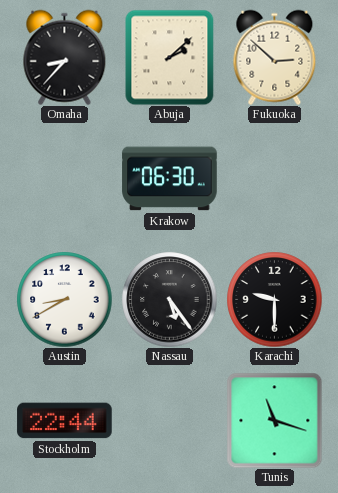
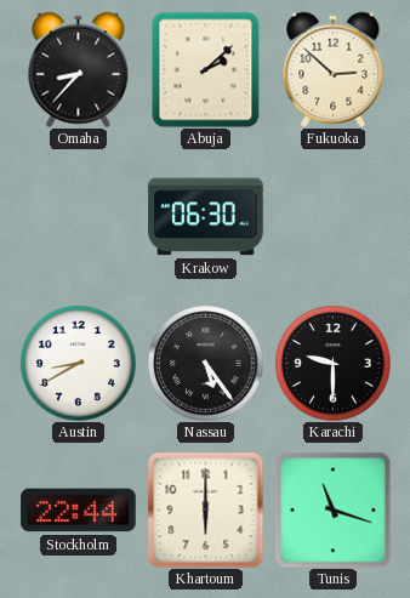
Khartoum: none -> 6:00 (205, 509)
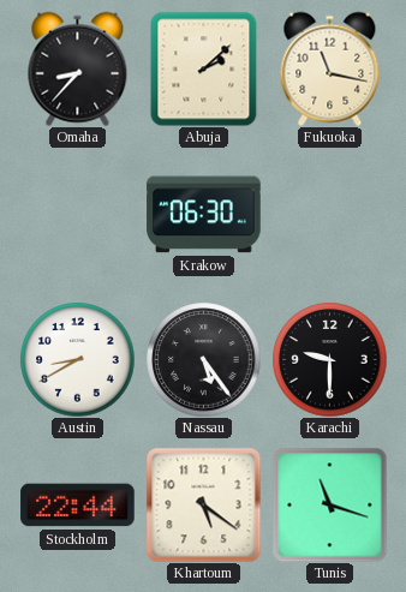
Fukuoka: 2:52 -> 11:17 (330, 68)
Khartoum: 6:00 -> 5:21 (203, 504)
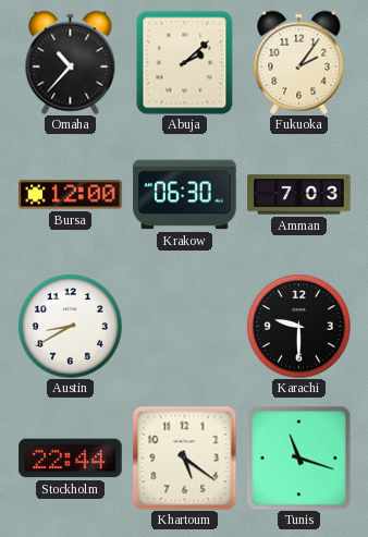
Omaha: 8:37 -> 10:37 (71, 62)
Fukuoka: 11:17 -> 2:06 (299, 62)
Bursa: none -> 12:00 (71, 195)
Amman: none -> 7:03 (299, 195)
Nassau: 5:24 -> none (203, 359)
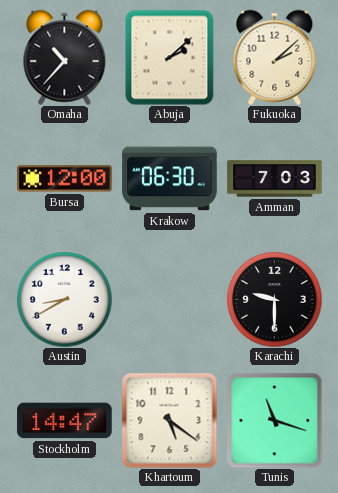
Fukuoka: 2:06 -> 2:08 (275, 57)
Stockholm: 22:44 -> 14:47 (65, 421)
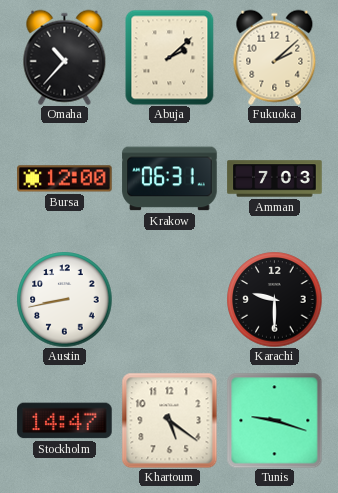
Krakow: 06:30 -> 06:31 (170, 179)
Austin: 8:40 -> 8:43 (64, 299)
Tunis: 11:18 -> 9:18 (274, 420)
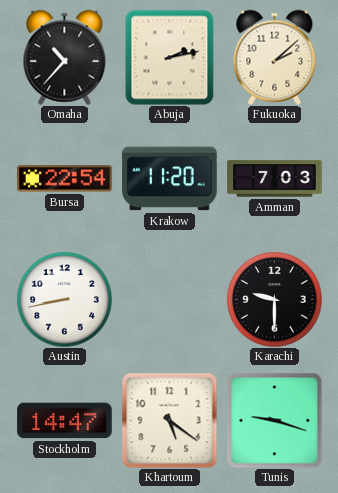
Abuja: 2:08 -> 2:13 (170, 57)
Bursa: 12:00 -> 22:54 (65, 179)
Krakow: 06:31 -> 11:20 (170, 179)
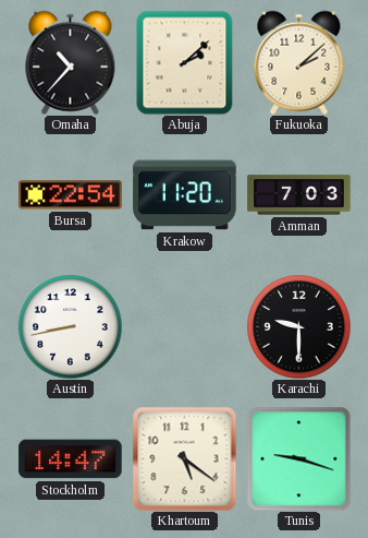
Abuja: 2:13 -> 2:08 (185, 62)
